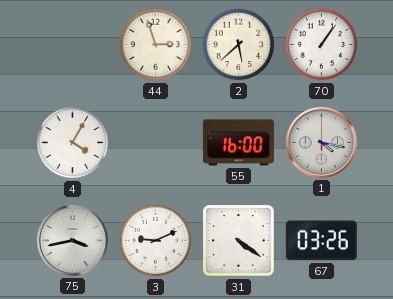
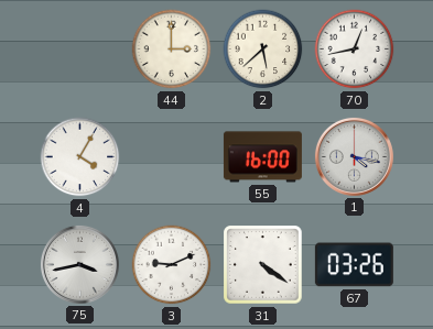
44: 2:57 -> 3:00 (172, 50)
70: 1:06 -> 12:43 (355, 50)
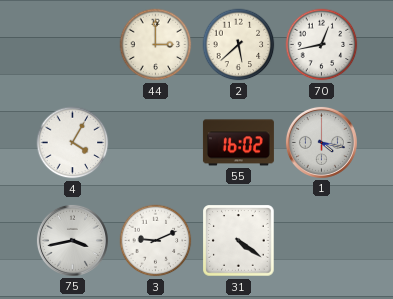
55: 16:00 -> 16:02 (238, 143)
67: 03:26 -> none (354, 265)
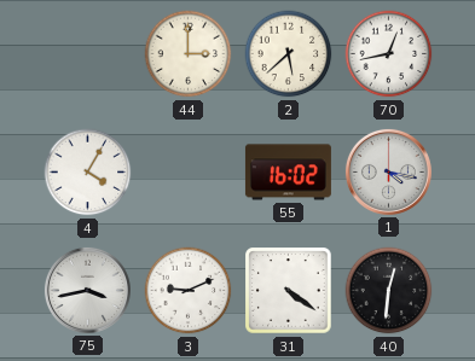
40: none -> 12:31 (389, 291)
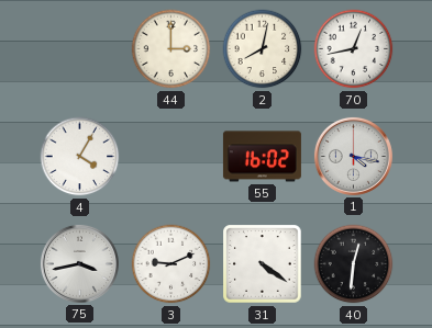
2: 5:38 -> 8:02 (263, 49)
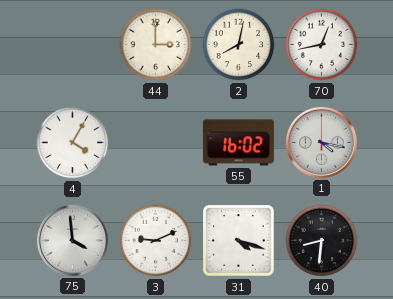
75: 3:43 -> 3:59 (72, 240)
31: 4:21 -> 4:18 (239, 241)
40: 12:31 -> 8:31 (322, 241)
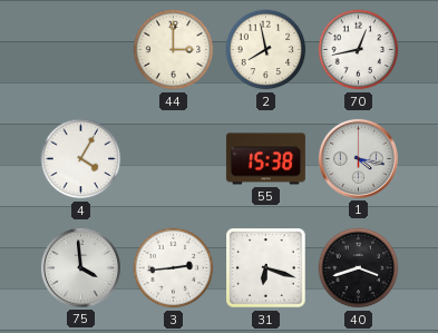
2: 8:02 -> 7:58 (266, 50)
55: 16:02 -> 15:38 (265, 159)
3: 9:11 -> 2:44 (174, 268)
31: 4:18 -> 6:18 (266, 268)
40: 8:31 -> 3:42 (359, 268)
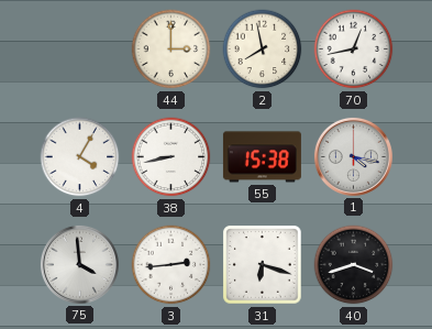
38: none -> 8:43 (171, 157)
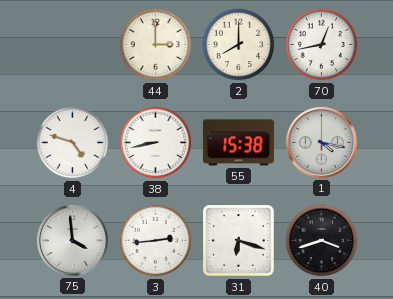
2: 7:58 -> 8:00 (239, 45)
4: 4:05 -> 4:48 (73, 143)
